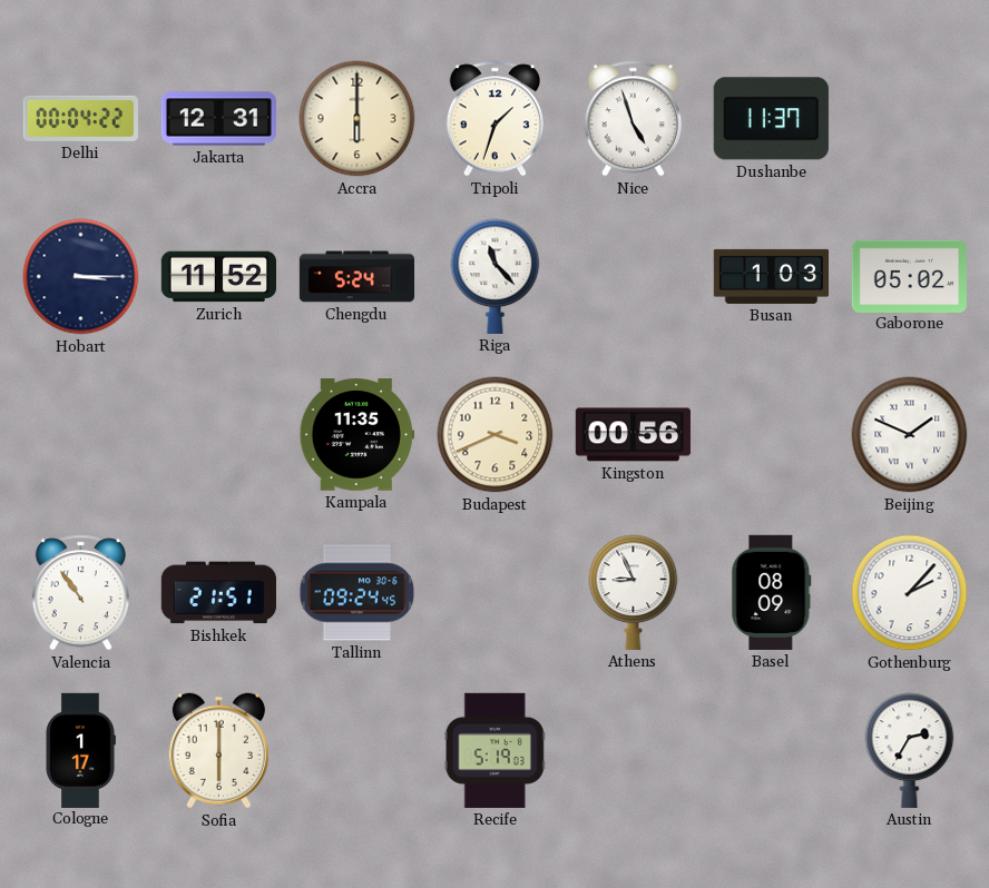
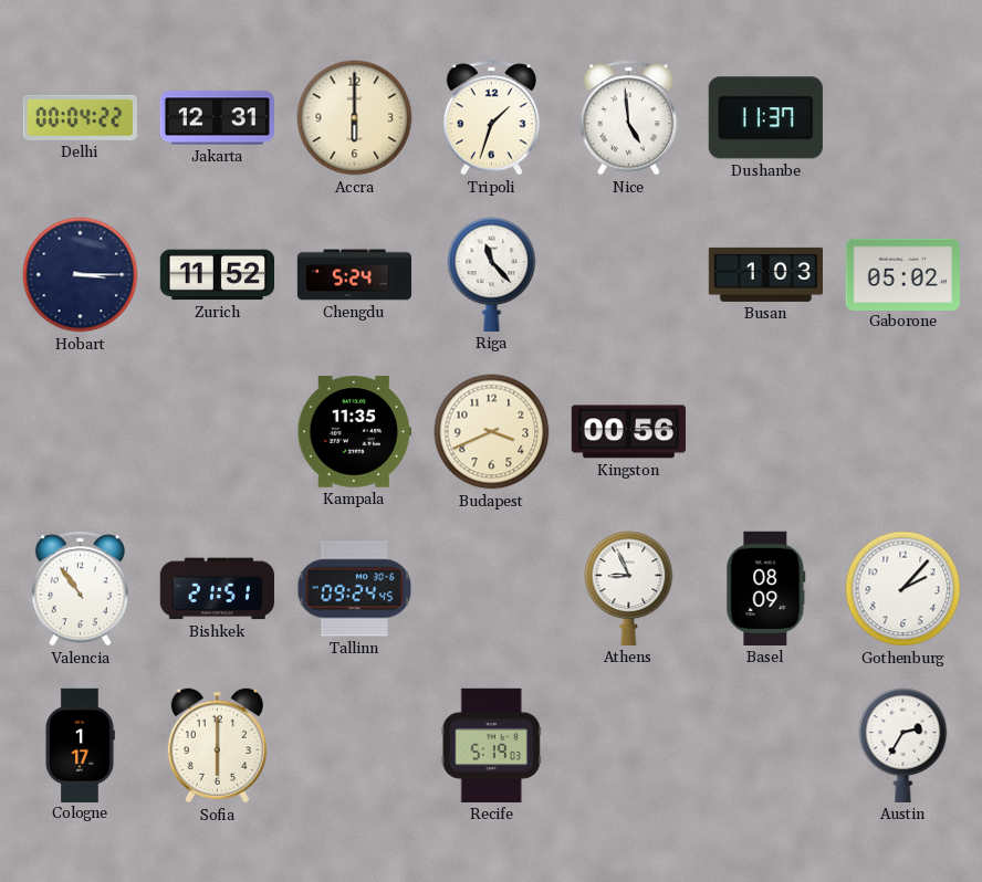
Nice: 4:57 -> 4:59 (628, 118)
Beijing: 1:49 -> none (910, 435)
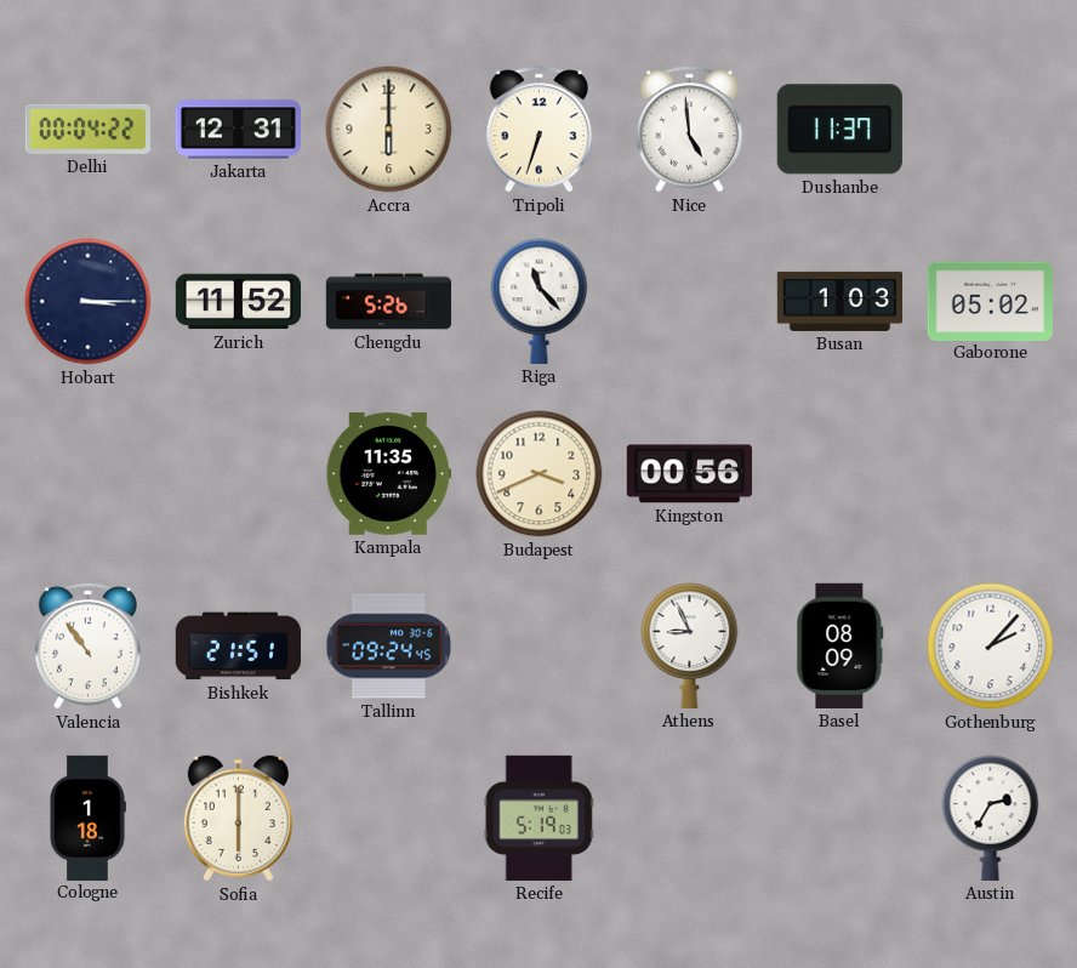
Tripoli: 1:33 -> 6:33 (538, 130)
Chengdu: 5:24 -> 5:26 (389, 302)
Cologne: 1:17 -> 1:18 (87, 818)
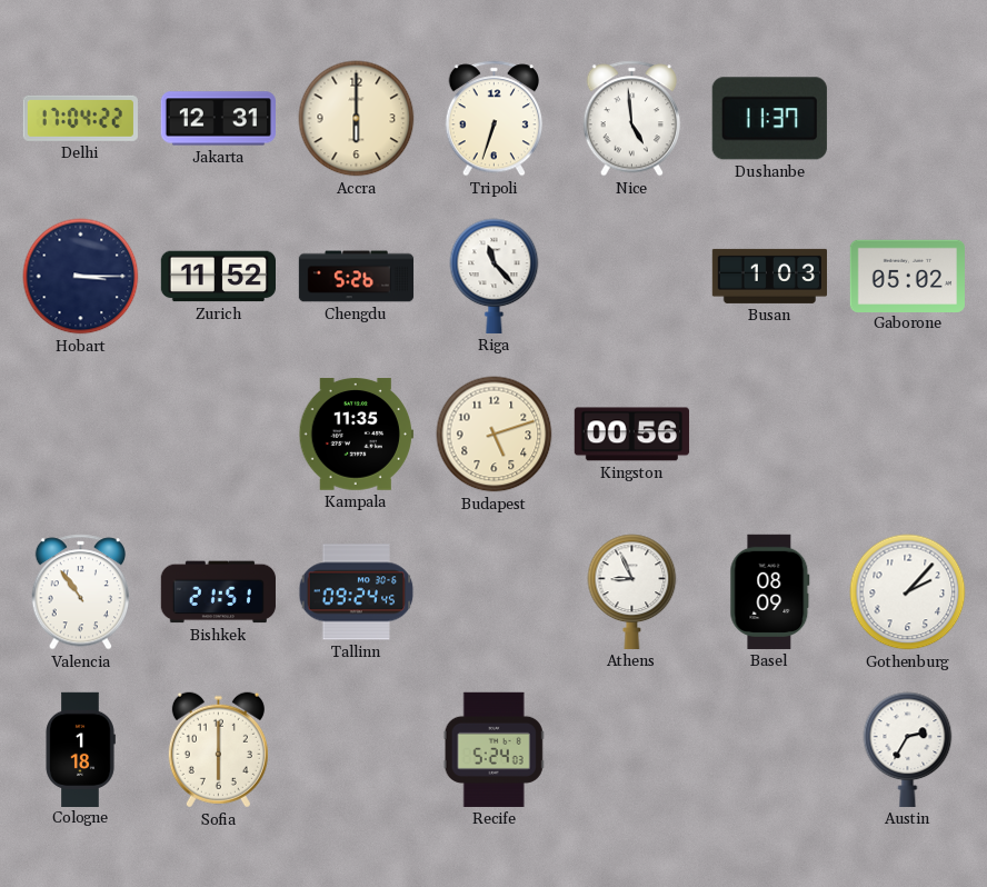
Delhi: 00:04 -> 17:04 (80, 118)
Budapest: 3:41 -> 5:12 (495, 435)
Recife: 5:19 -> 5:24 (493, 749)
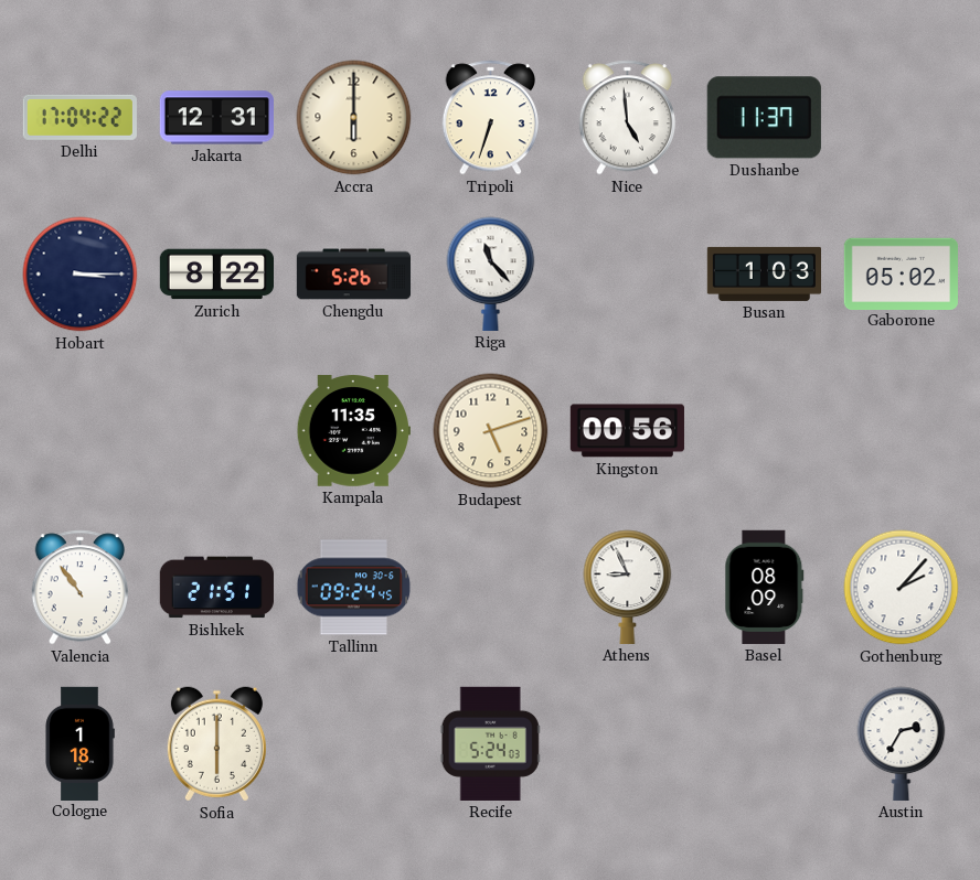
Zurich: 11:52 -> 8:22 (216, 275)
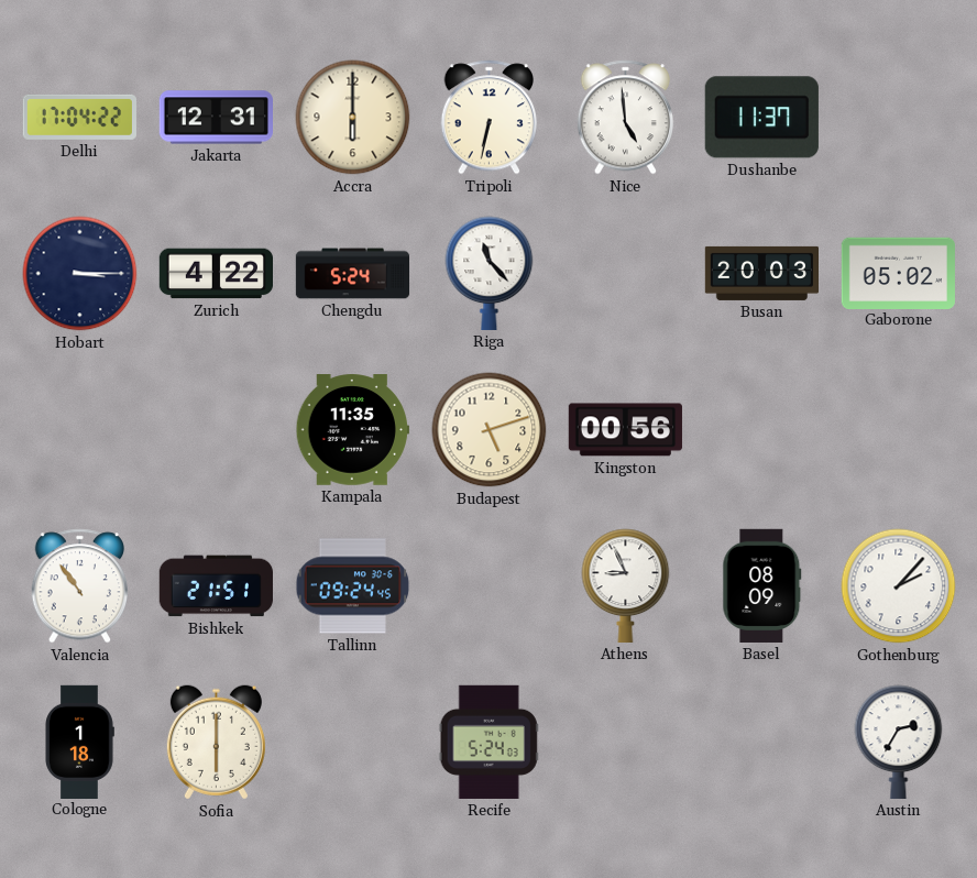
Tripoli: 6:33 -> 6:32 (488, 118)
Zurich: 8:22 -> 4:22 (216, 274)
Chengdu: 5:26 -> 5:24 (353, 274)
Busan: 1:03 -> 20:03 (761, 273)
